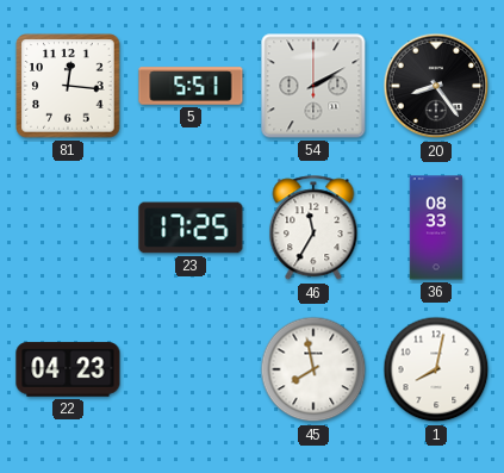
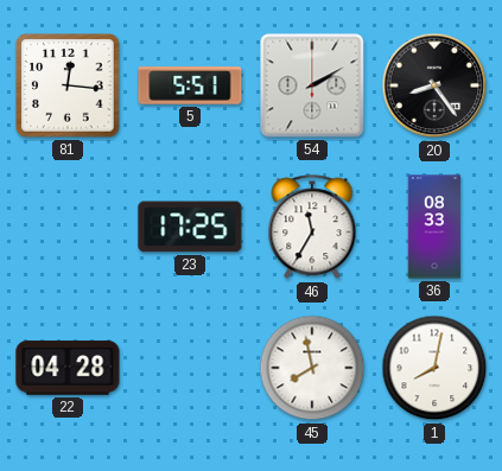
22: 04:23 -> 04:28 (68, 368)
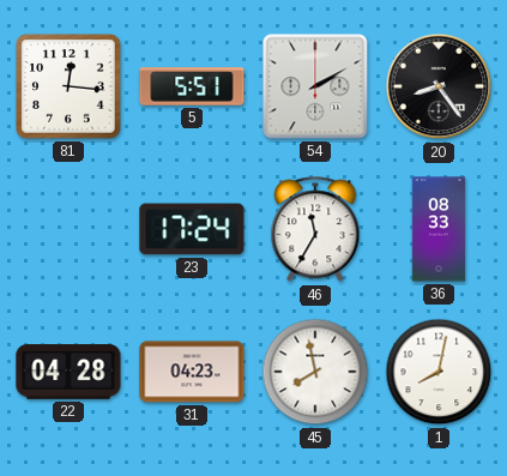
23: 17:25 -> 17:24 (192, 229)
31: none -> 04:23 (192, 372)
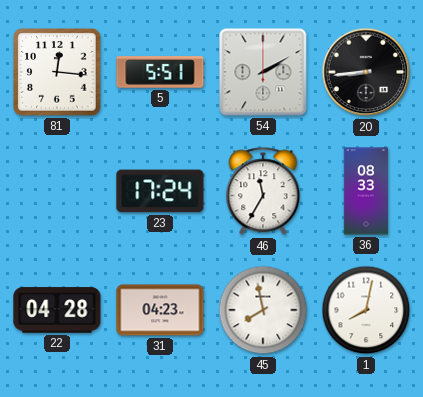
20: 8:24 -> 8:44 (366, 72)
